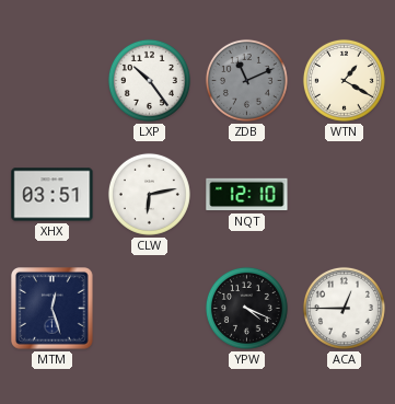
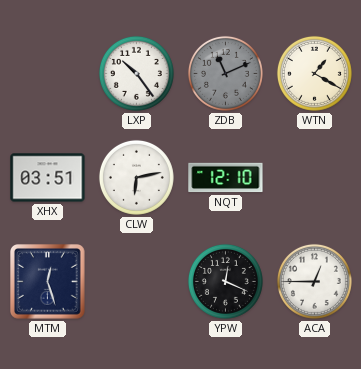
YPW: 4:19 -> 12:19 (225, 281)
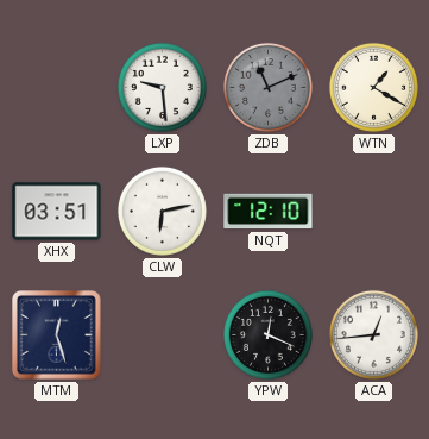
LXP: 10:24 -> 9:29 (162, 87)
ACA: 12:45 -> 12:44 (373, 334)
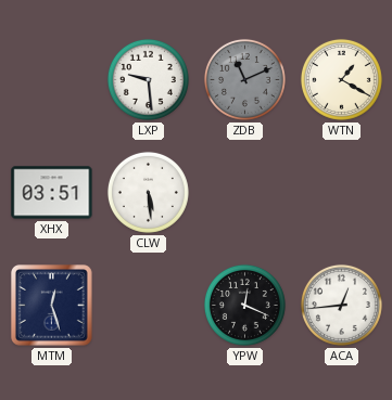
CLW: 6:13 -> 5:29 (148, 192)
NQT: 12:10 -> none (269, 212)
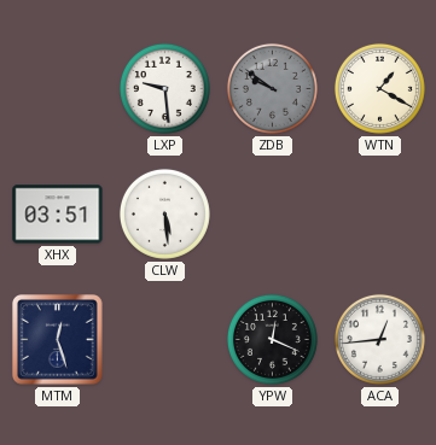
ZDB: 11:11 -> 9:51 (272, 88)
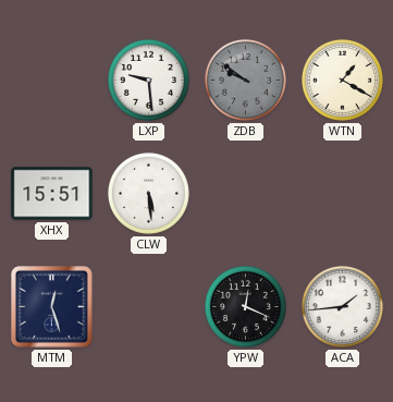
XHX: 03:51 -> 15:51 (52, 194)
ACA: 12:44 -> 1:44 (342, 306)
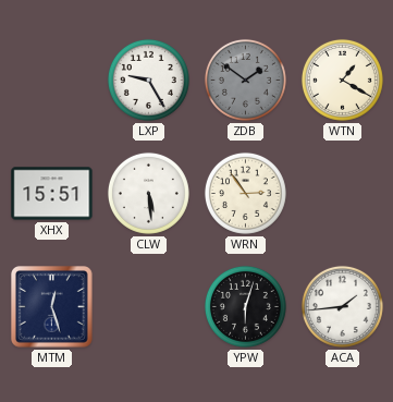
LXP: 9:29 -> 9:25 (148, 80)
ZDB: 9:51 -> 1:51 (245, 80)
WRN: none -> 2:54 (245, 193)
YPW: 12:19 -> 6:03 (245, 306)
